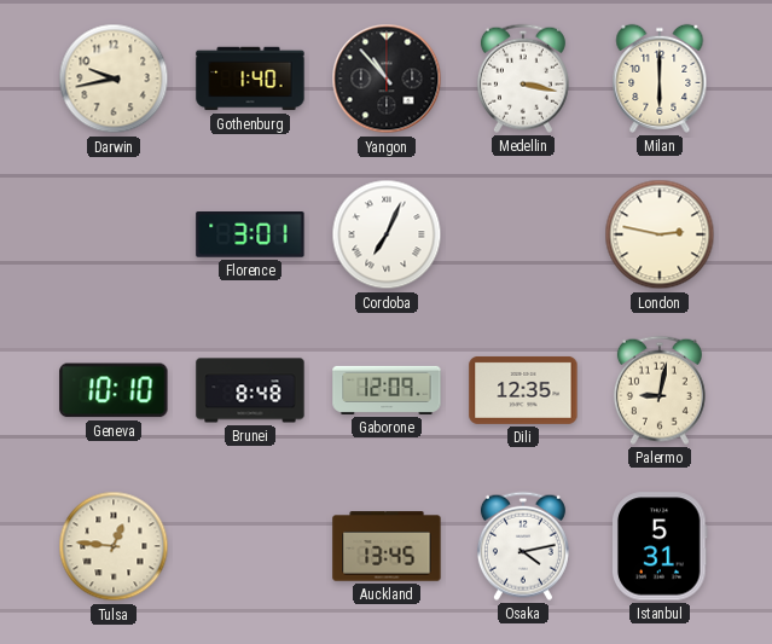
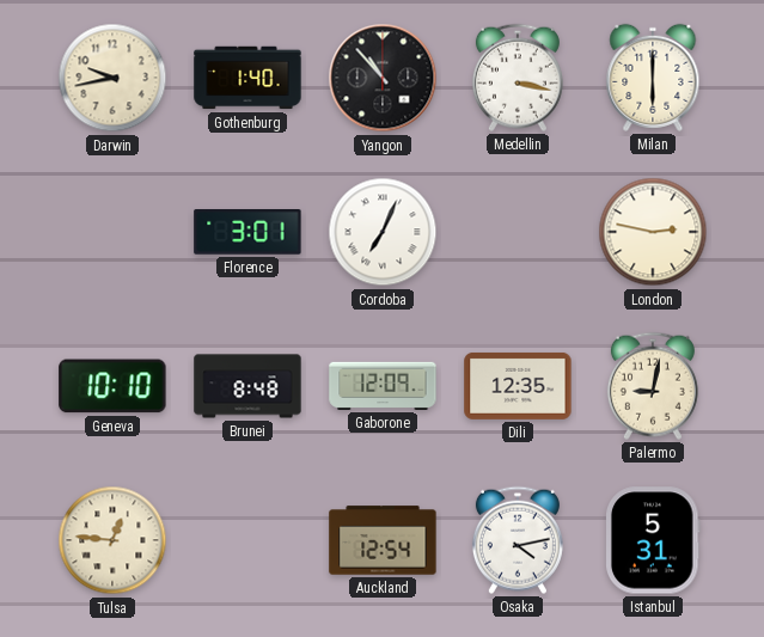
Auckland: 13:45 -> 12:54 (383, 540)
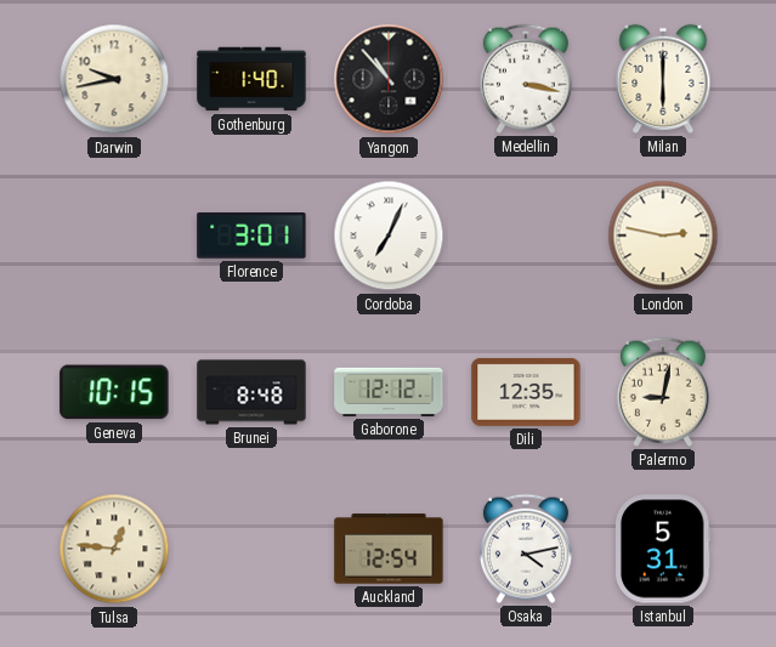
Geneva: 10:10 -> 10:15 (114, 392)
Gaborone: 12:09 -> 12:12 (389, 392)
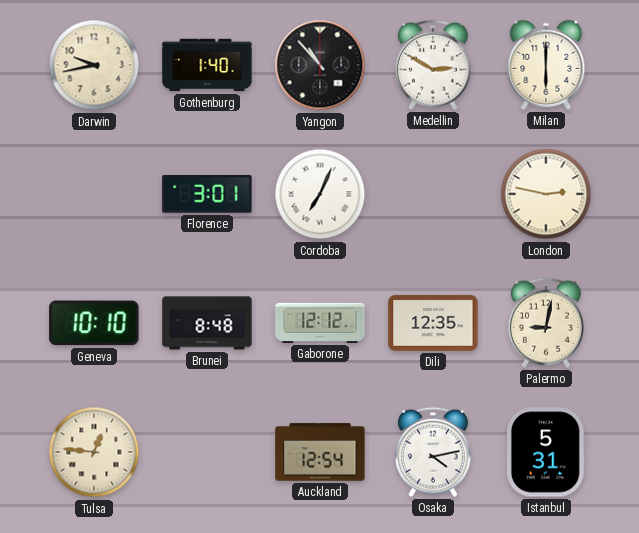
Medellin: 3:17 -> 2:50 (433, 65)
Geneva: 10:15 -> 10:10 (94, 323)
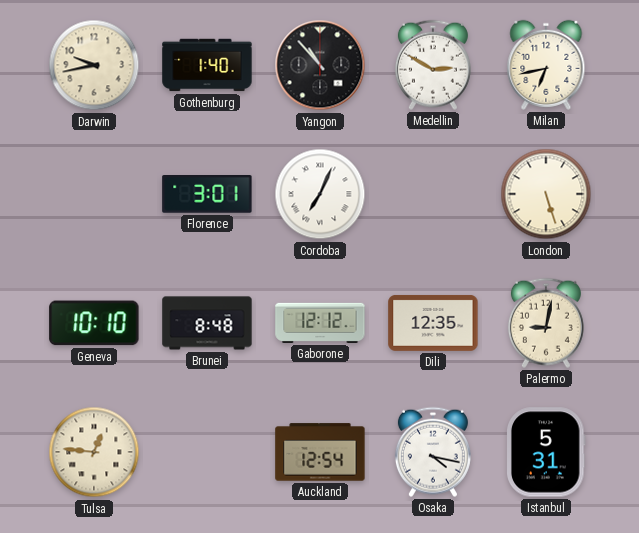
Milan: 6:00 -> 6:43 (546, 65)
London: 2:47 -> 5:27 (546, 194)
Osaka: 4:13 -> 4:17 (433, 452)
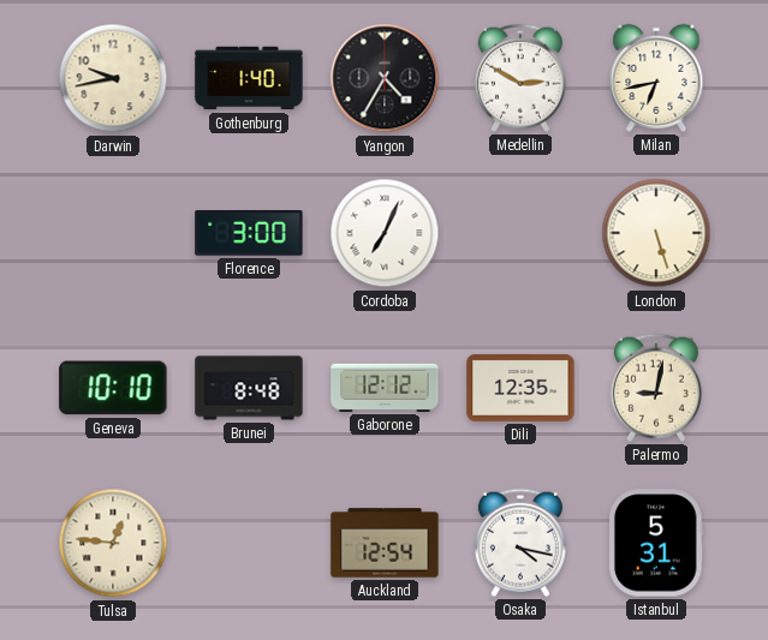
Yangon: 10:53 -> 4:35 (385, 78)
Florence: 3:01 -> 3:00 (249, 234)
